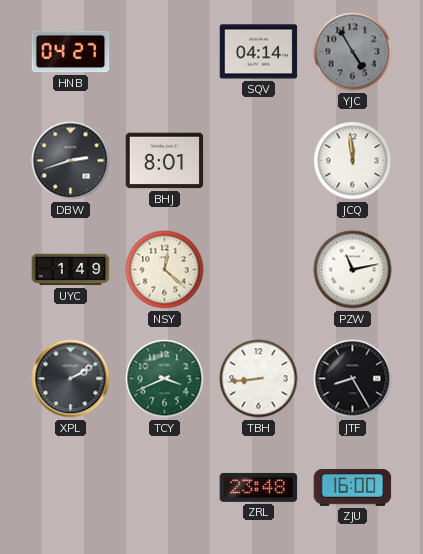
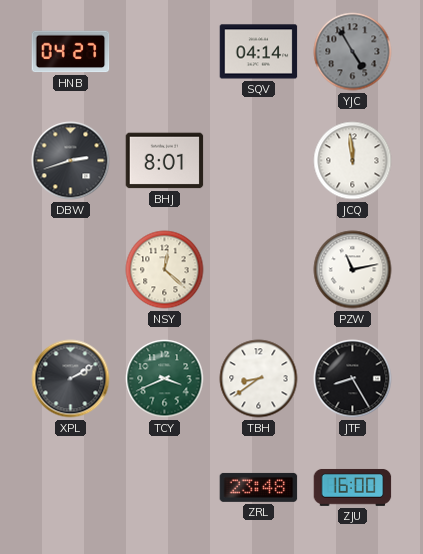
UYC: 1:49 -> none (71, 270)
TBH: 8:44 -> 8:39 (259, 379)
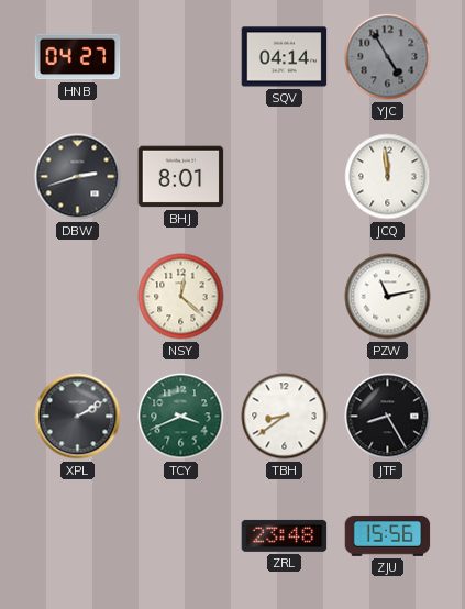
ZJU: 16:00 -> 15:56 (388, 536)
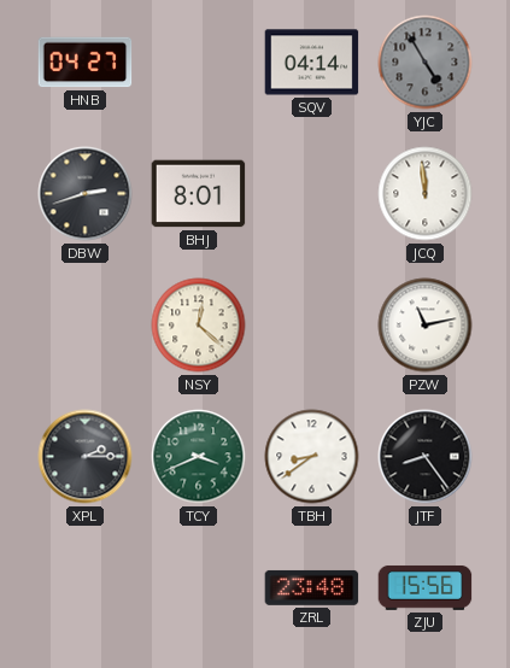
XPL: 2:10 -> 2:15 (86, 457)
JTF: 8:25 -> 8:24 (426, 457)
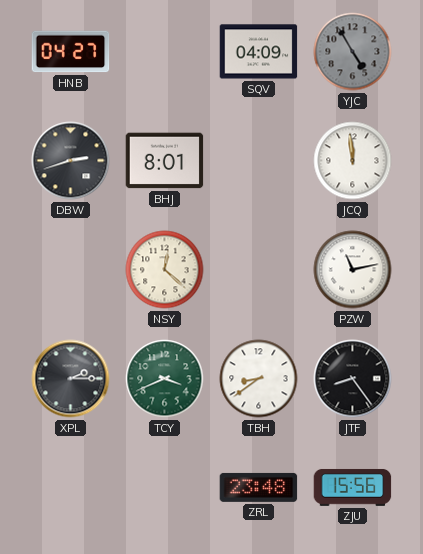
SQV: 04:14 -> 04:09 (259, 52)
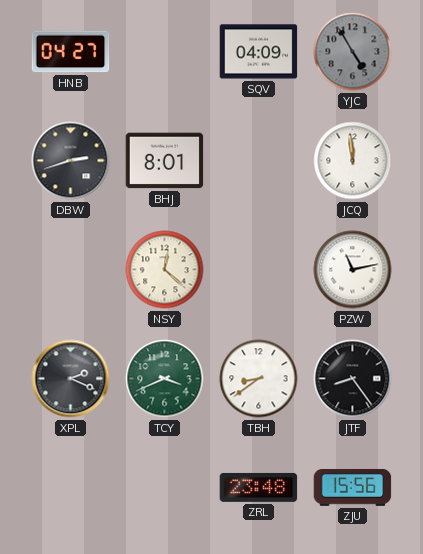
XPL: 2:15 -> 2:19 (71, 379)
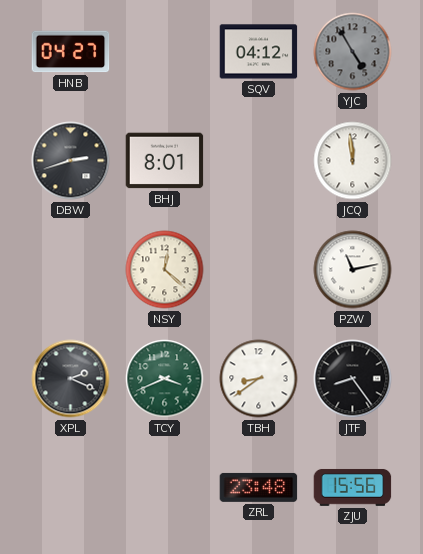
SQV: 04:09 -> 04:12 (259, 52)
